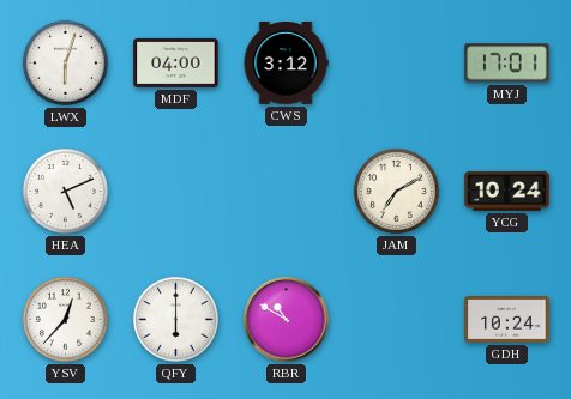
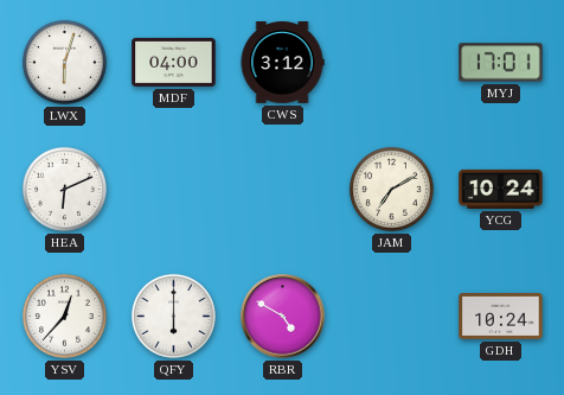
HEA: 5:11 -> 6:11 (64, 189)
RBR: 10:50 -> 4:50 (283, 317)
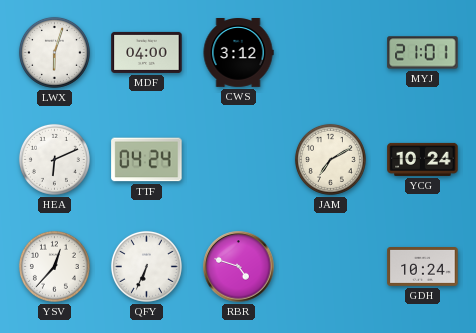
MYJ: 17:01 -> 21:01 (423, 53)
TTF: none -> 04:24 (147, 160)
QFY: 6:00 -> 6:34 (146, 266)
RBR: 4:50 -> 4:48 (239, 267)
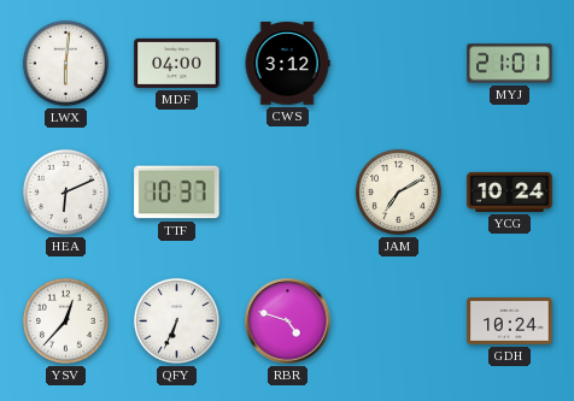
LWX: 6:03 -> 6:01 (65, 63)
TTF: 04:24 -> 10:37 (177, 193)
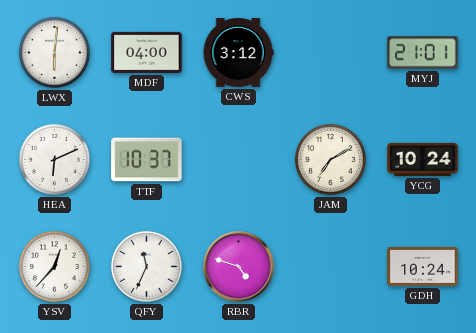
QFY: 6:34 -> 11:34 (146, 266)
